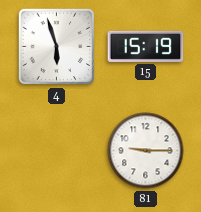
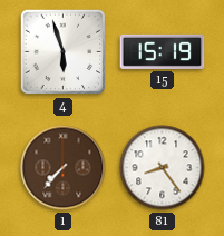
1: none -> 7:37 (64, 168)
81: 9:15 -> 8:24 (163, 168)
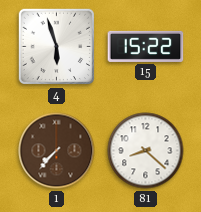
15: 15:19 -> 15:22 (146, 46)
81: 8:24 -> 8:22 (146, 151)
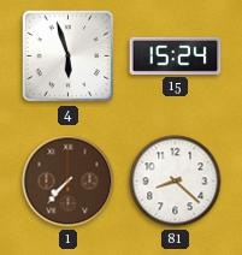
15: 15:22 -> 15:24 (176, 55)
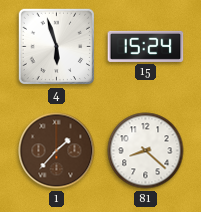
1: 7:37 -> 1:37 (57, 151)
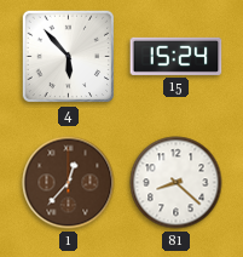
4: 5:57 -> 5:53 (69, 57)
1: 1:37 -> 12:37 (69, 183)
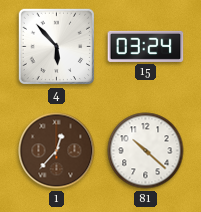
15: 15:24 -> 03:24 (146, 46)
81: 8:22 -> 10:22 (146, 151)
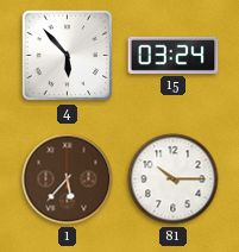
1: 12:37 -> 5:37 (68, 179)
81: 10:22 -> 10:15 (174, 179)
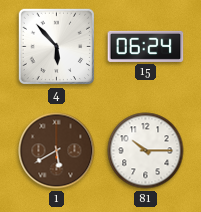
15: 03:24 -> 06:24 (146, 46)
1: 5:37 -> 5:40 (57, 151)
